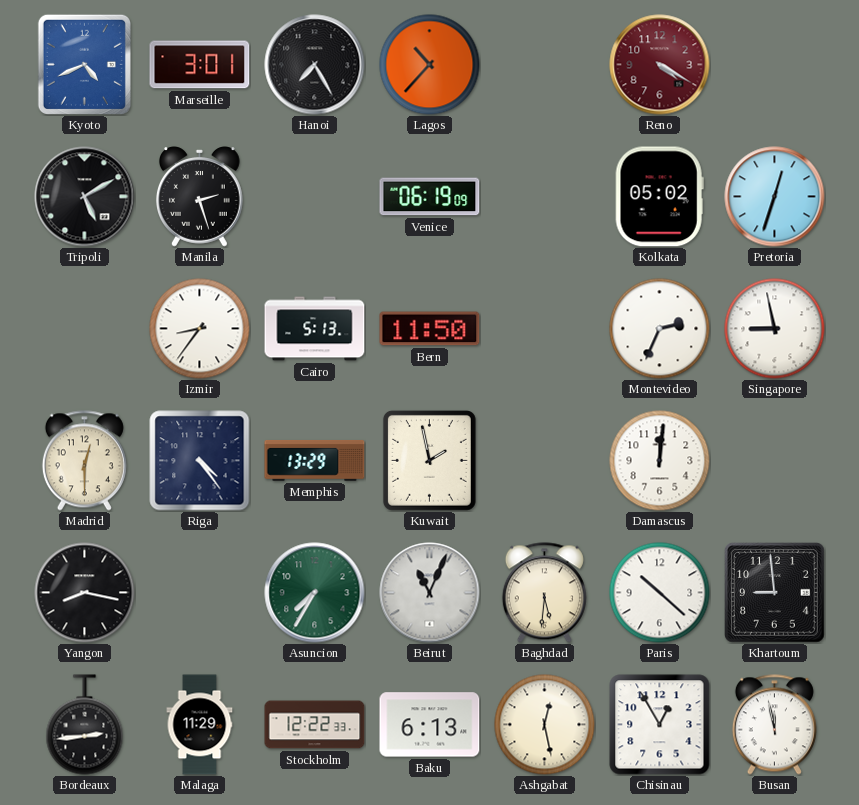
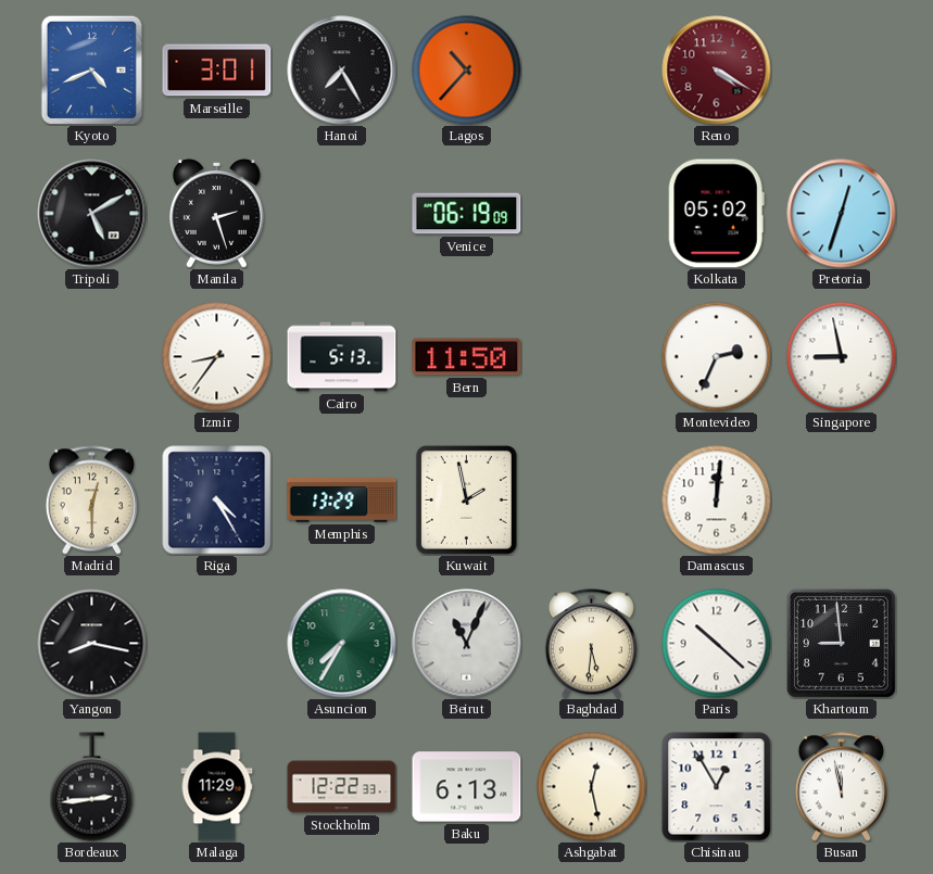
Riga: 4:24 -> 4:25 (217, 501)
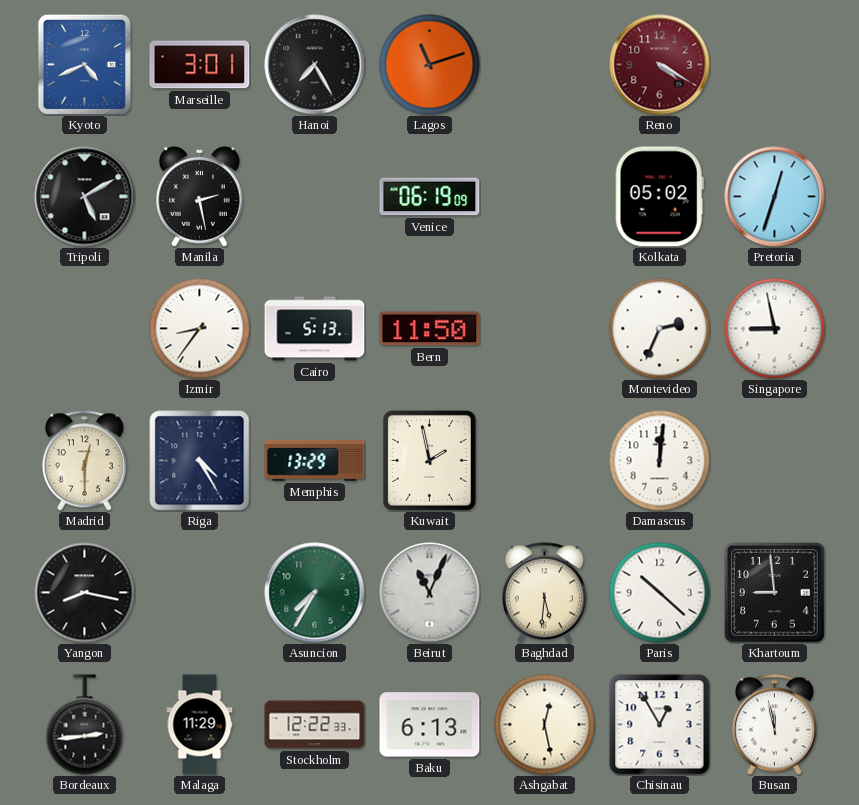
Lagos: 10:37 -> 11:12 (430, 65)
Manila: 2:27 -> 2:28 (200, 197)
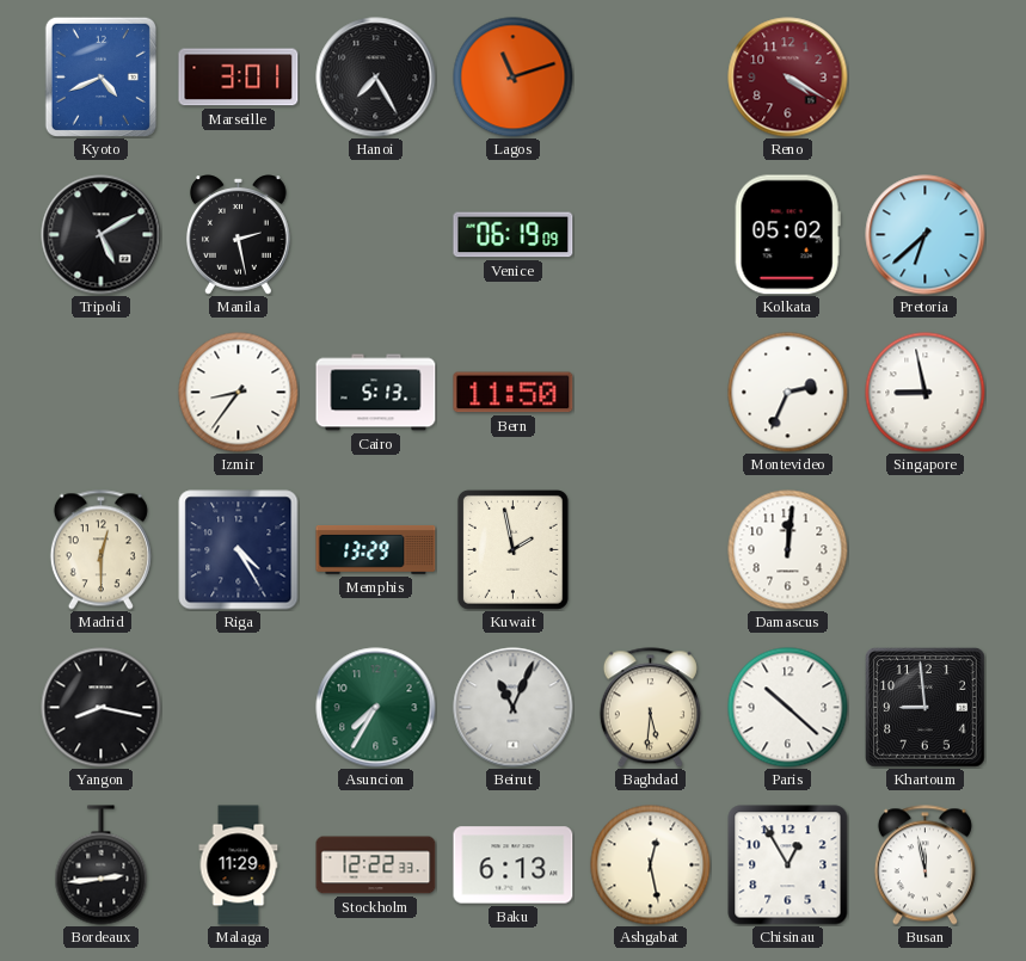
Pretoria: 12:33 -> 6:38 (926, 235)
